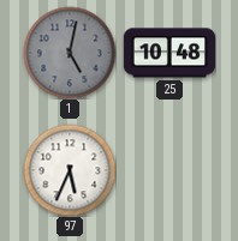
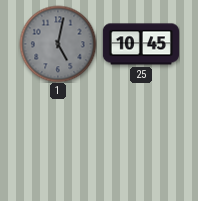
25: 10:48 -> 10:45 (140, 44)
97: 5:34 -> none (70, 170)
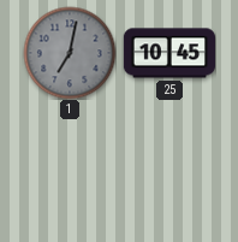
1: 5:02 -> 7:02 (70, 53)
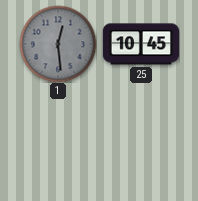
1: 7:02 -> 12:29 (58, 44)
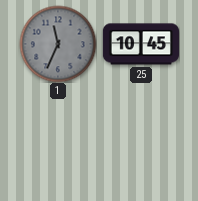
1: 12:29 -> 11:34 (58, 44)
